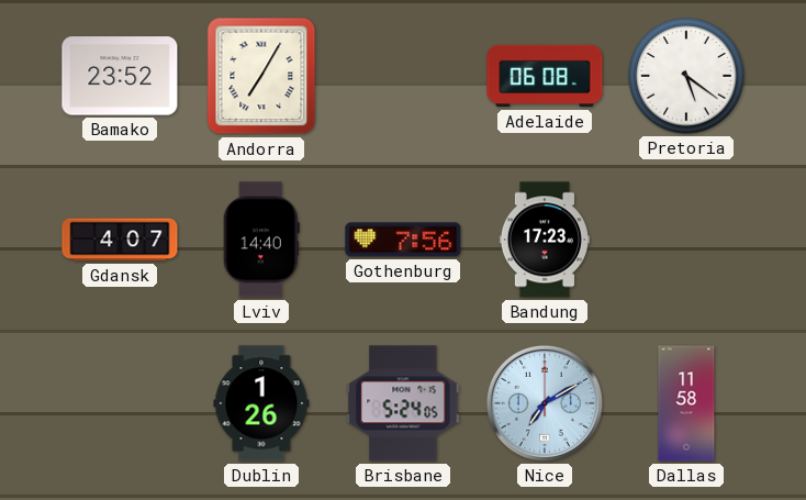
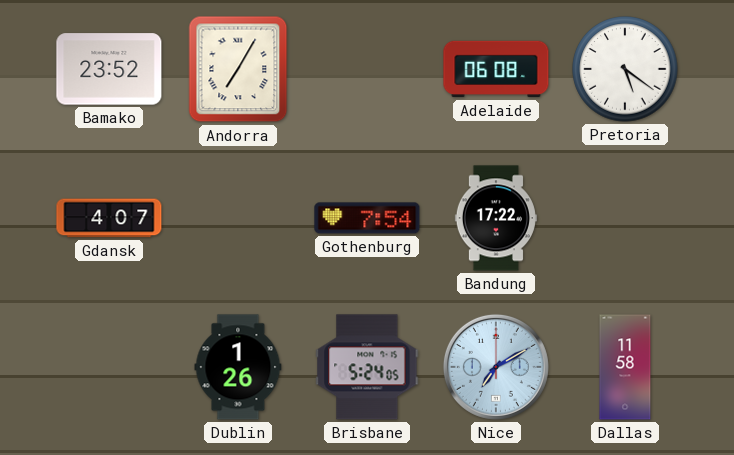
Lviv: 14:40 -> none (261, 240)
Gothenburg: 7:56 -> 7:54 (367, 218)
Bandung: 17:23 -> 17:22 (496, 218)
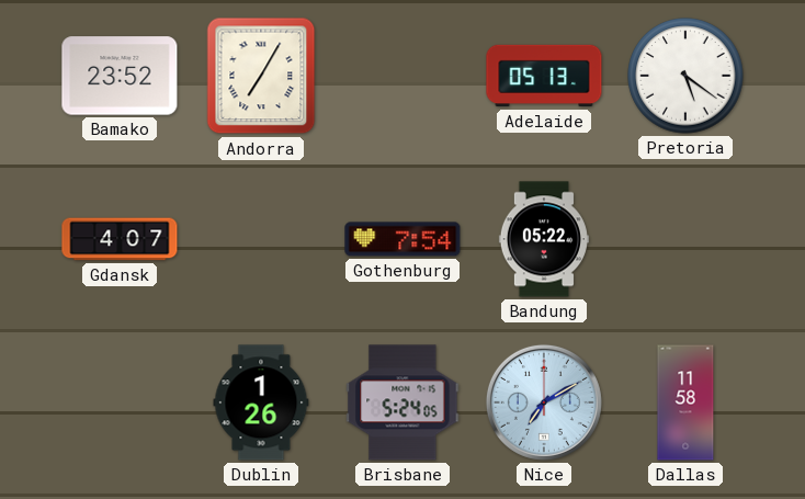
Adelaide: 06:08 -> 05:13 (544, 76)
Bandung: 17:22 -> 05:22 (544, 239)
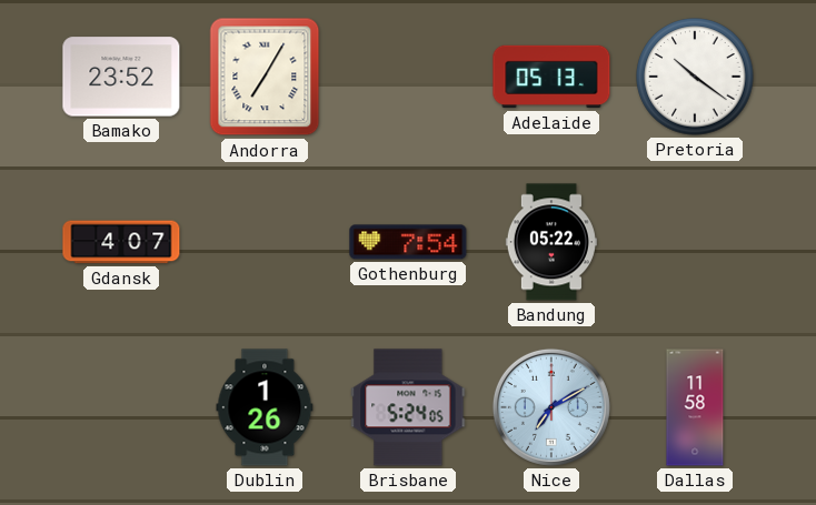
Pretoria: 5:21 -> 10:21 (695, 77)
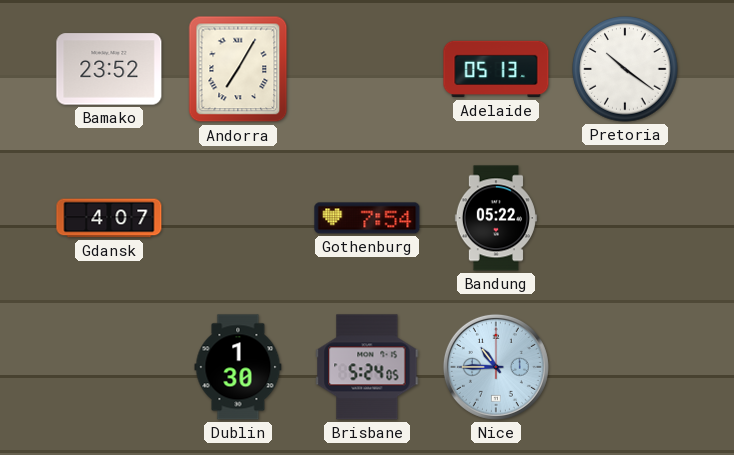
Dublin: 1:26 -> 1:30 (238, 367)
Nice: 7:10 -> 10:45 (496, 367)
Dallas: 11:58 -> none (695, 407)
